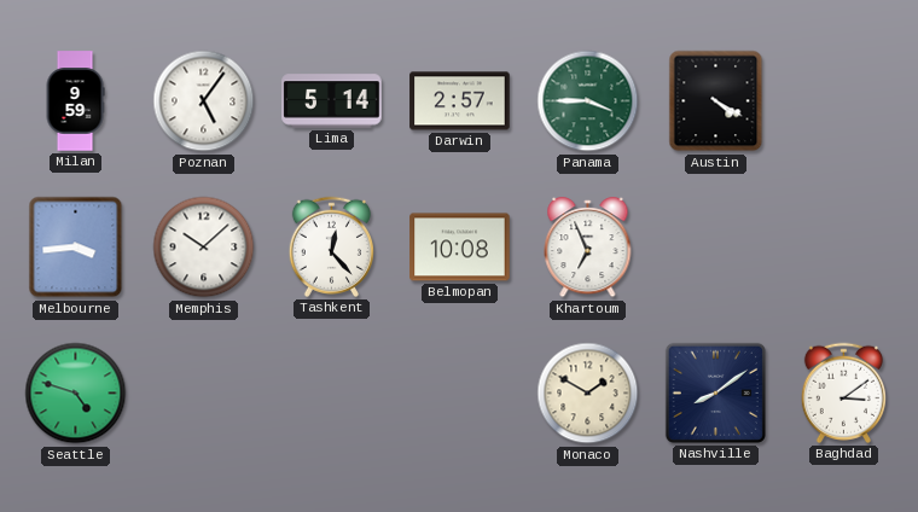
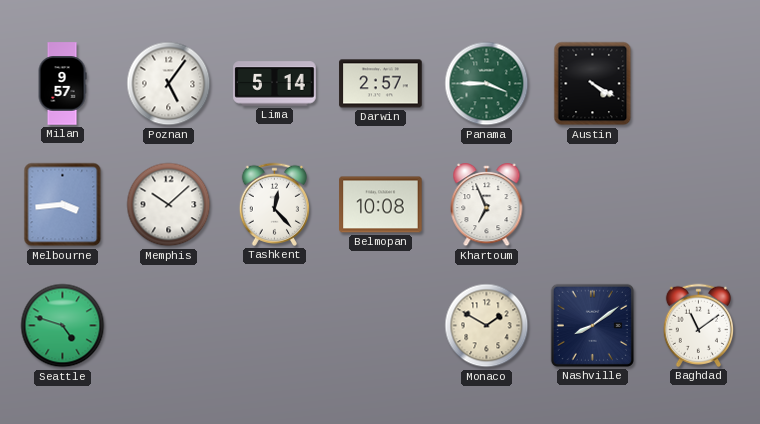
Milan: 9:59 -> 9:57 (62, 84)
Baghdad: 3:09 -> 11:09 (698, 325)
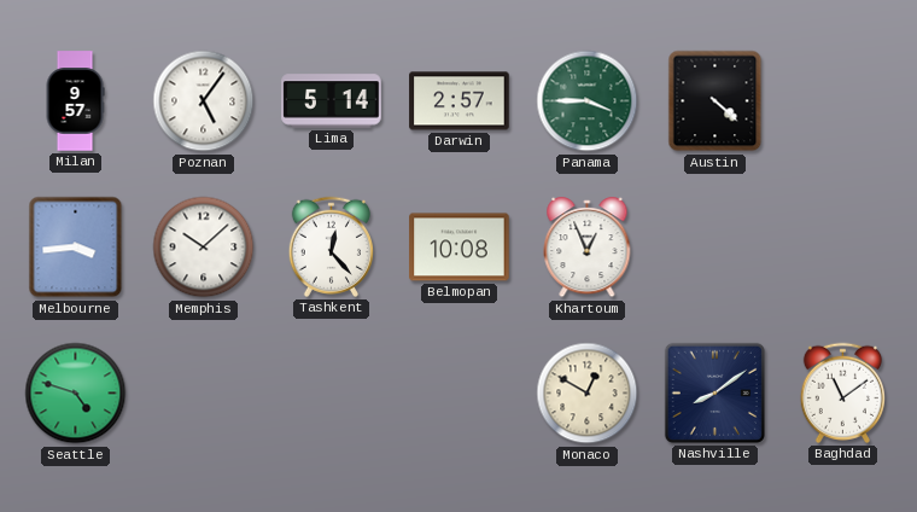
Austin: 4:20 -> 4:22 (716, 101)
Khartoum: 6:56 -> 12:56 (588, 248)
Monaco: 1:50 -> 12:50 (588, 394)
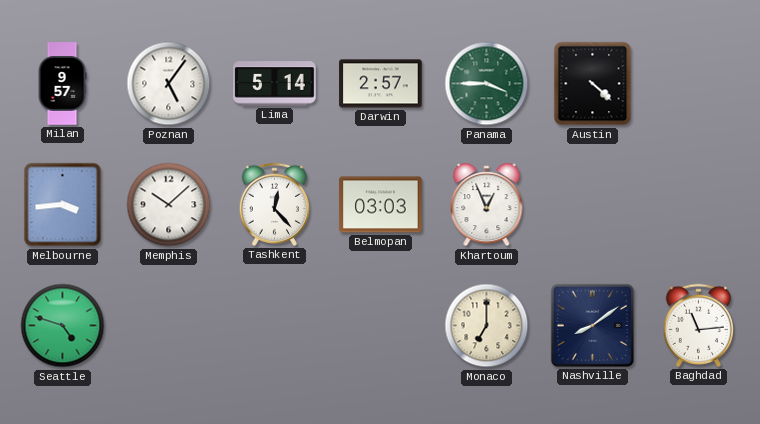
Belmopan: 10:08 -> 03:03 (381, 205)
Monaco: 12:50 -> 7:00 (487, 326)
Baghdad: 11:09 -> 11:14 (698, 325)
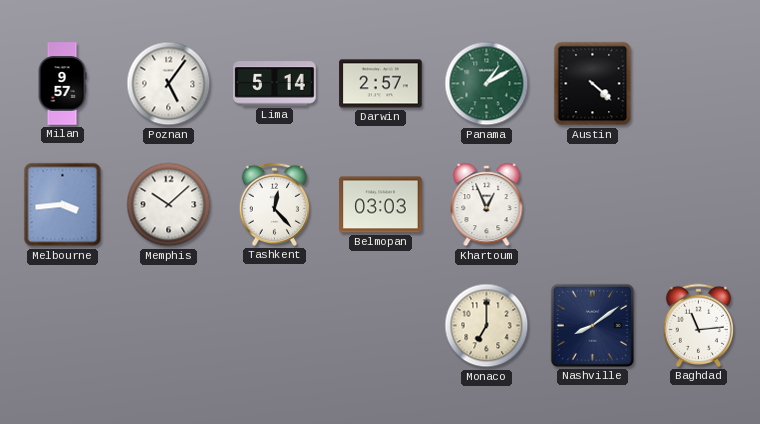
Panama: 3:45 -> 1:10 (487, 84)
Seattle: 4:48 -> none (63, 326)
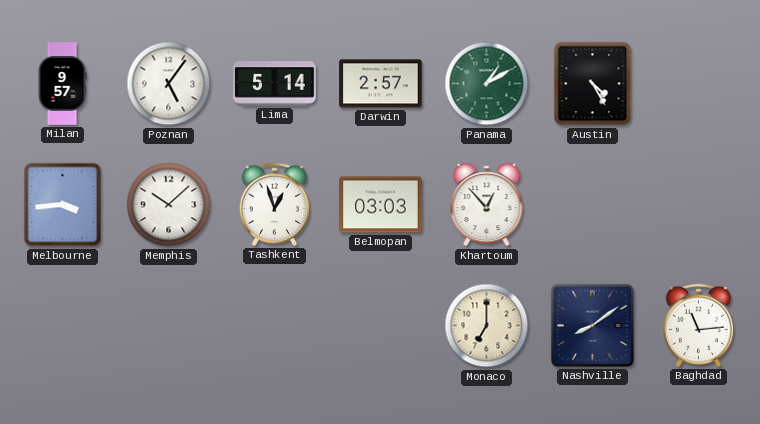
Austin: 4:22 -> 4:25 (593, 84)
Tashkent: 12:23 -> 12:57 (274, 204)
Khartoum: 12:56 -> 12:53 (487, 205)
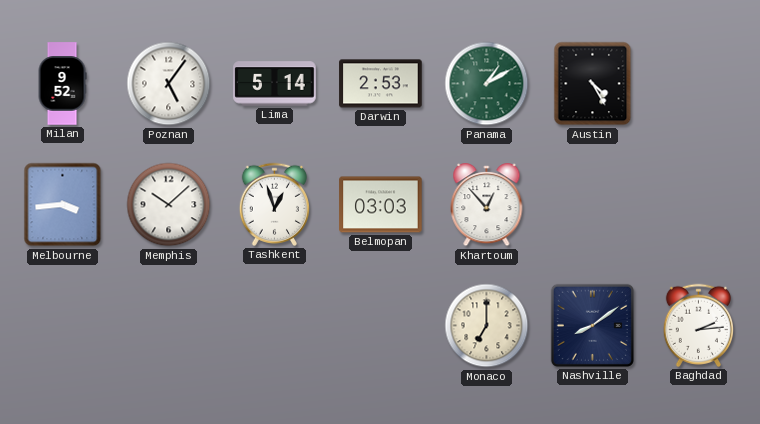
Milan: 9:57 -> 9:52 (62, 84)
Darwin: 2:57 -> 2:53 (381, 84)
Baghdad: 11:14 -> 2:14 (698, 325)
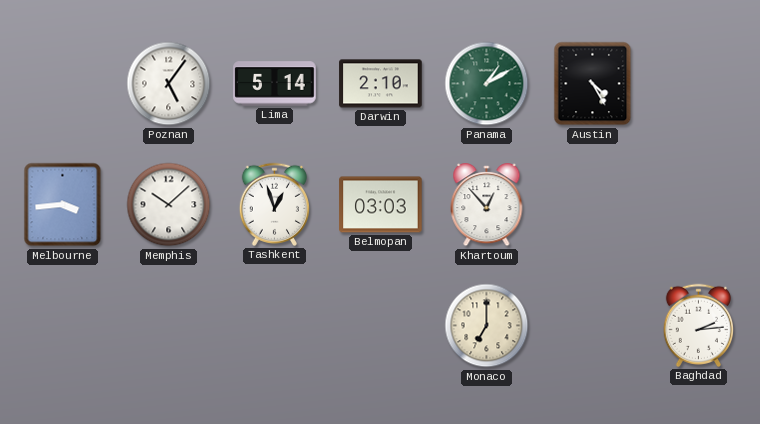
Milan: 9:52 -> none (62, 84)
Darwin: 2:53 -> 2:10 (381, 84)
Nashville: 8:09 -> none (592, 325)
